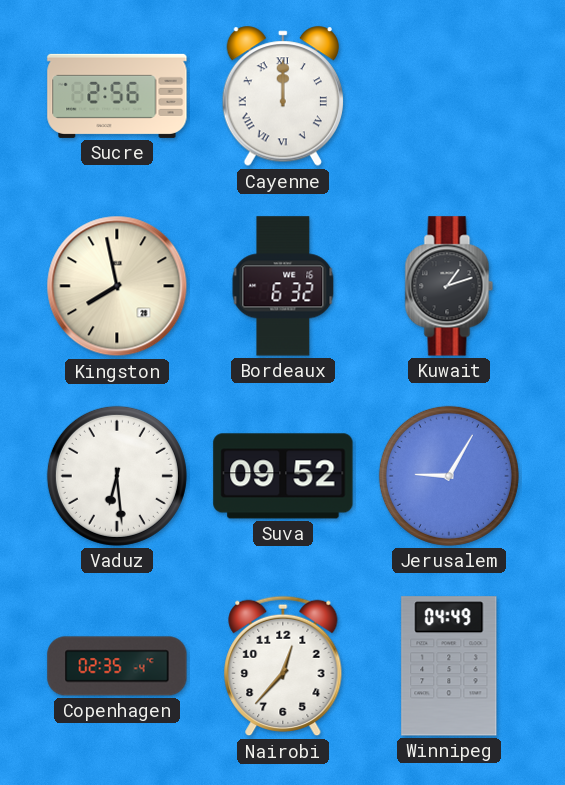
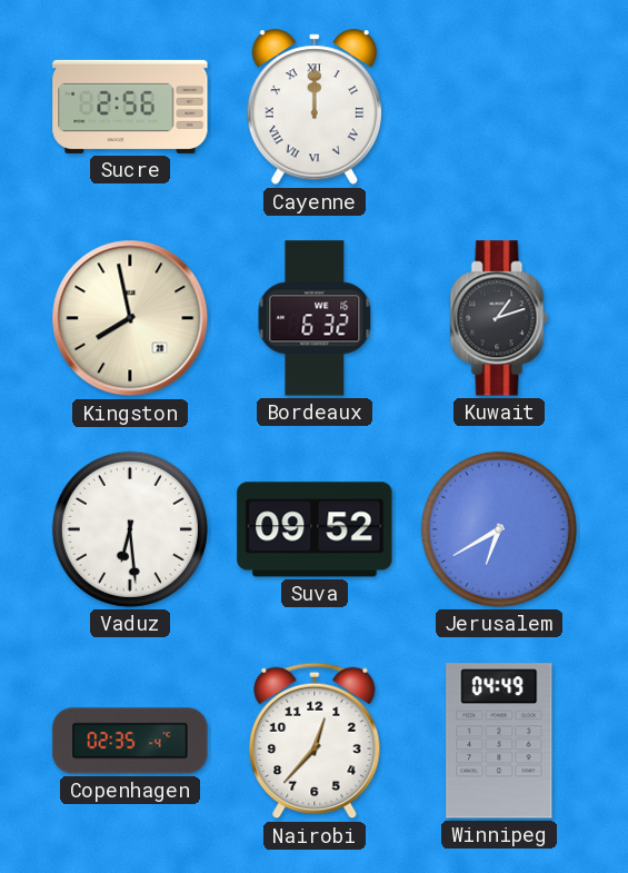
Jerusalem: 9:05 -> 6:40 (499, 529)
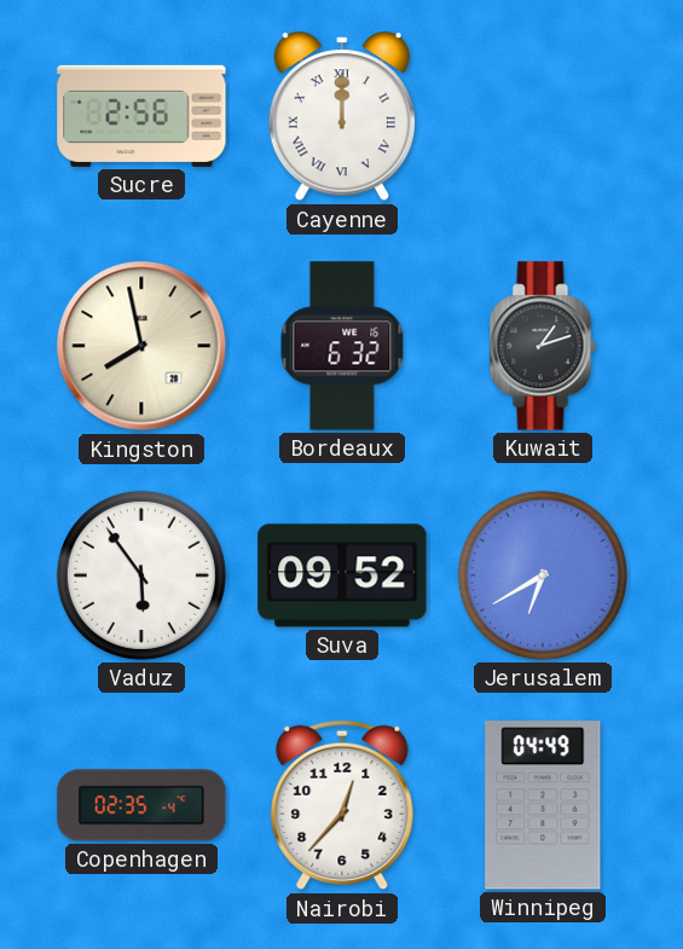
Vaduz: 6:29 -> 5:54 (141, 575)
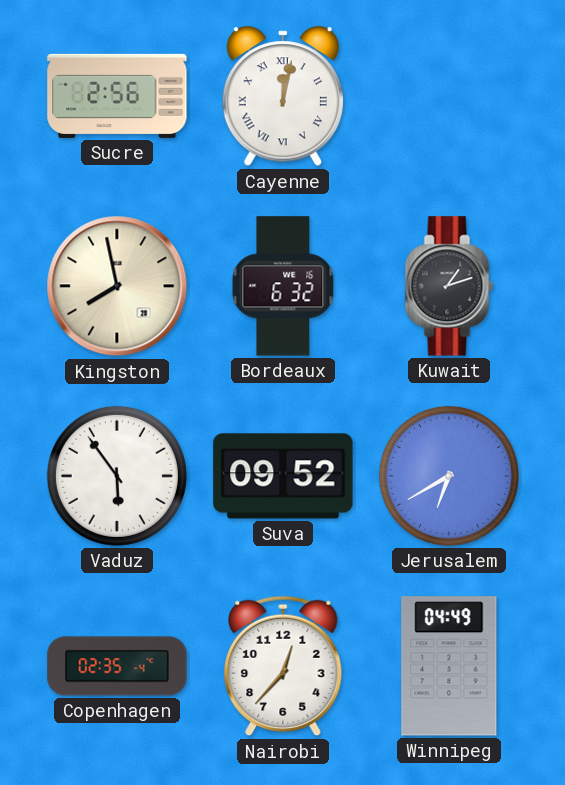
Cayenne: 12:00 -> 12:02 (283, 97)
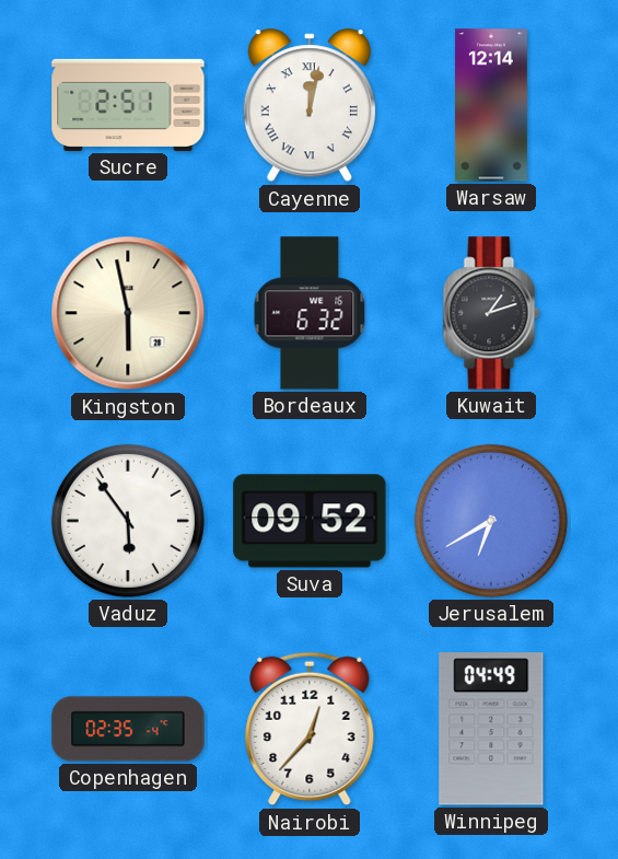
Sucre: 2:56 -> 2:51 (128, 105)
Warsaw: none -> 12:14 (491, 105)
Kingston: 7:58 -> 5:58 (128, 313)
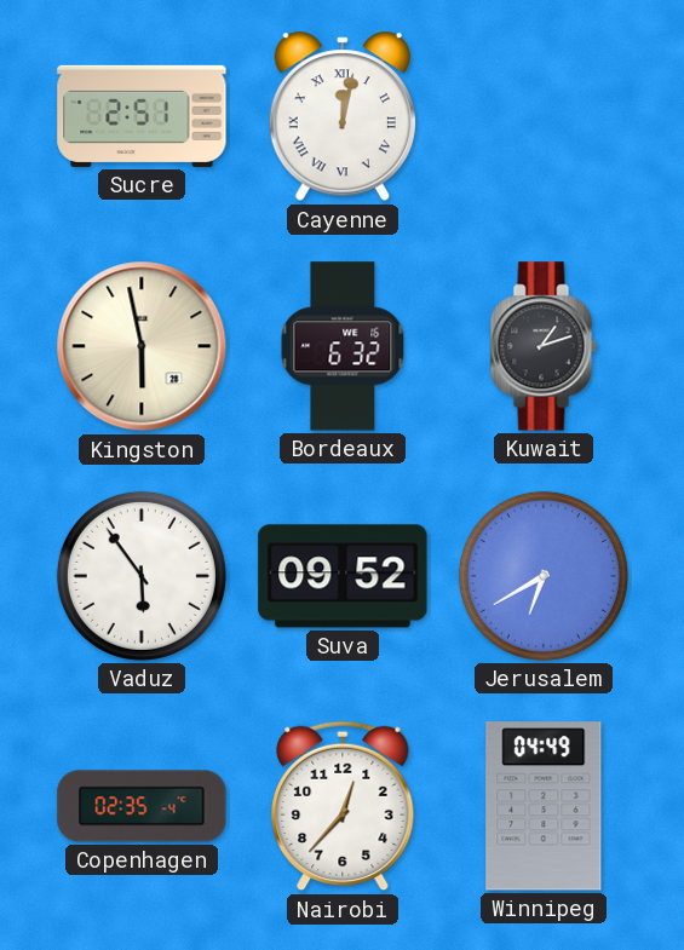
Warsaw: 12:14 -> none (491, 105)
